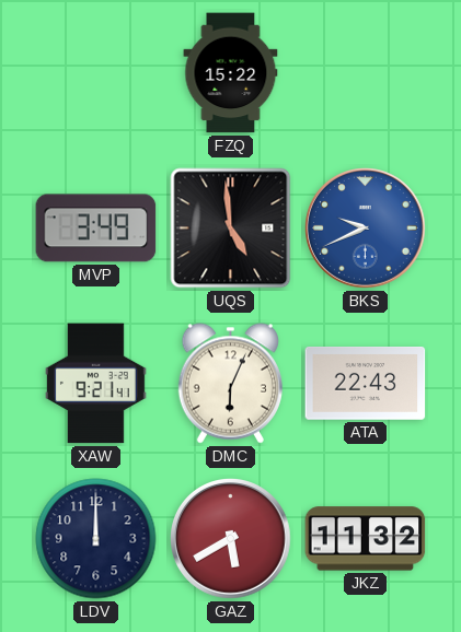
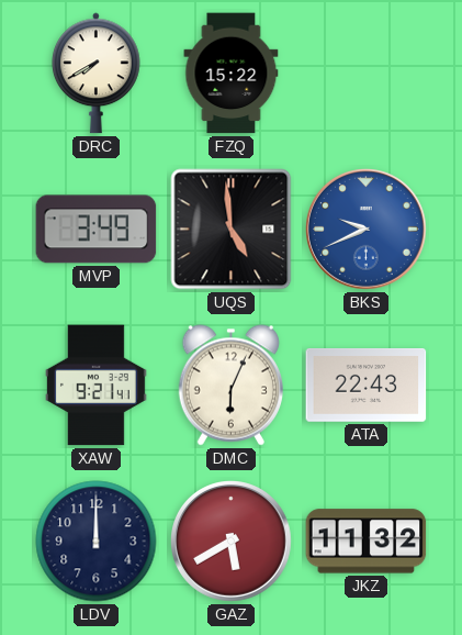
DRC: none -> 7:40 (95, 74)
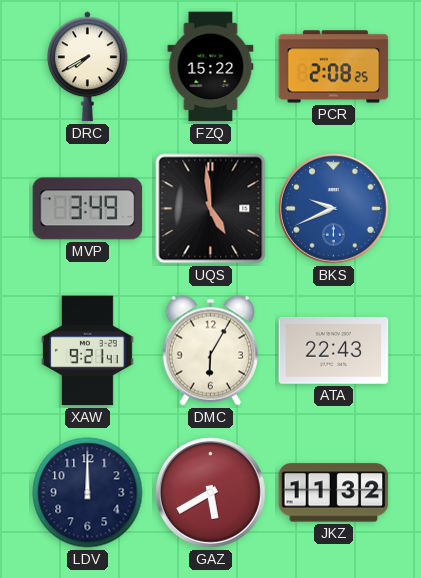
PCR: none -> 2:08 (334, 67)
DMC: 6:04 -> 6:05 (210, 351)
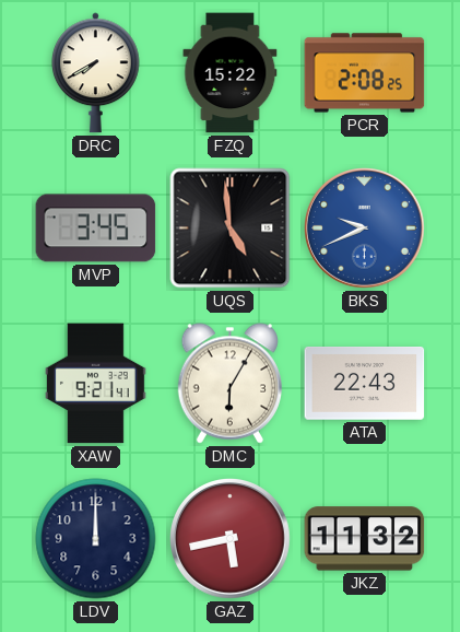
MVP: 3:49 -> 3:45 (96, 229)
GAZ: 5:40 -> 5:43 (231, 539)
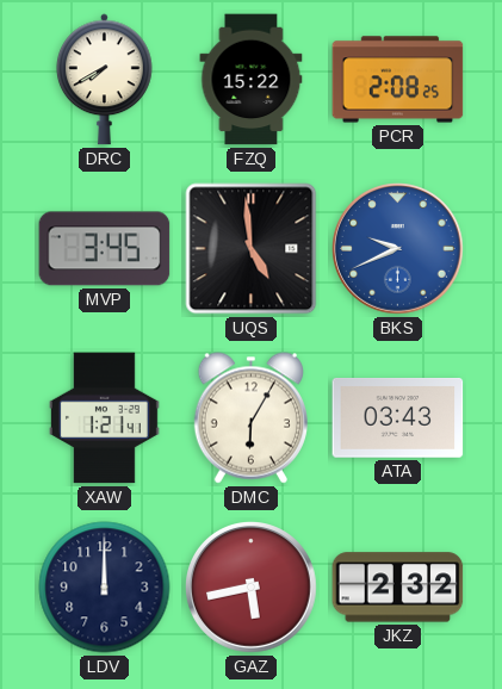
XAW: 9:21 -> 1:21 (104, 418)
ATA: 22:43 -> 03:43 (398, 418)
JKZ: 11:32 -> 2:32 (398, 588)
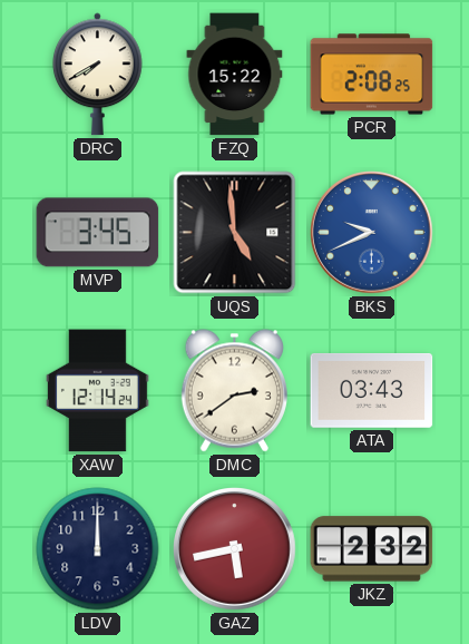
XAW: 1:21 -> 12:14 (97, 391)
DMC: 6:05 -> 2:39 (234, 391)
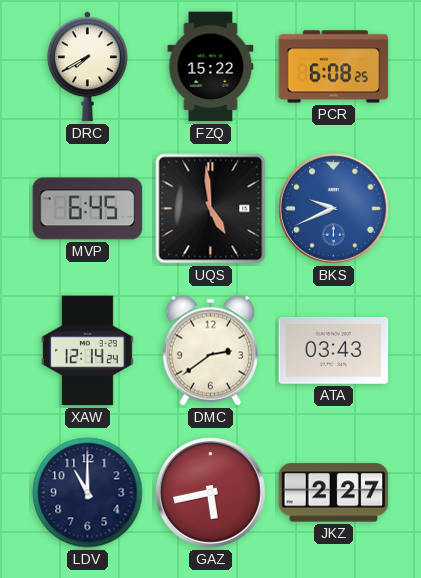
PCR: 2:08 -> 6:08 (334, 67)
MVP: 3:45 -> 6:45 (88, 209)
LDV: 12:00 -> 11:00 (88, 493)
JKZ: 2:32 -> 2:27 (334, 493)
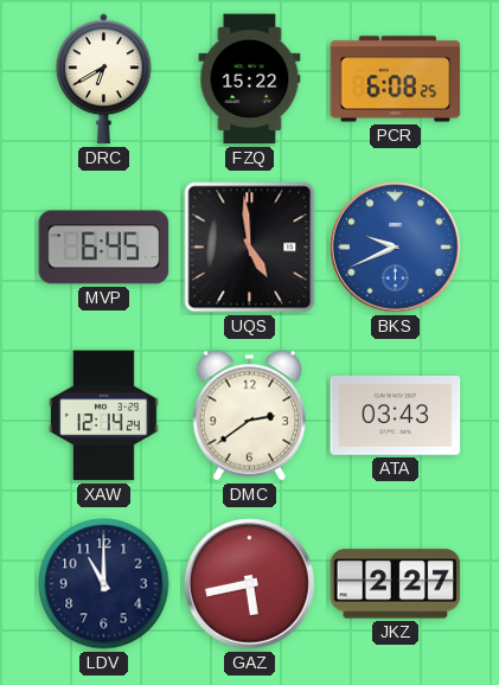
DRC: 7:40 -> 6:40 (103, 79)
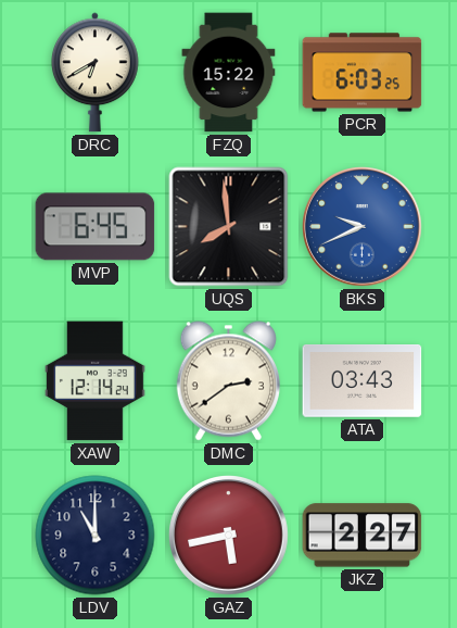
PCR: 6:08 -> 6:03 (363, 73)
UQS: 4:59 -> 7:59 (229, 227)
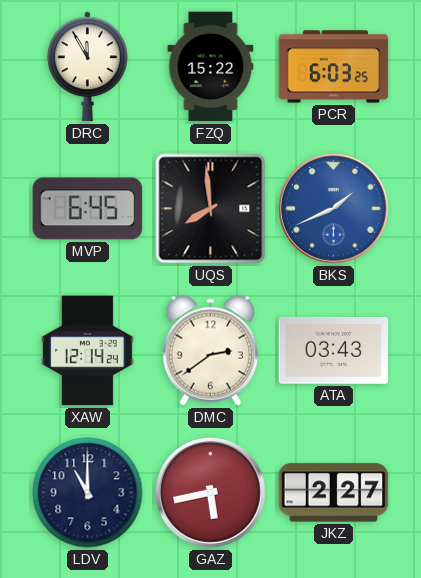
DRC: 6:40 -> 11:55 (87, 67)
BKS: 9:41 -> 1:41 (334, 209)
